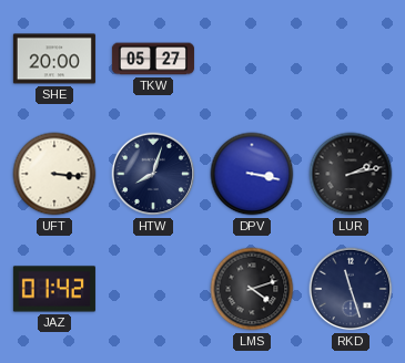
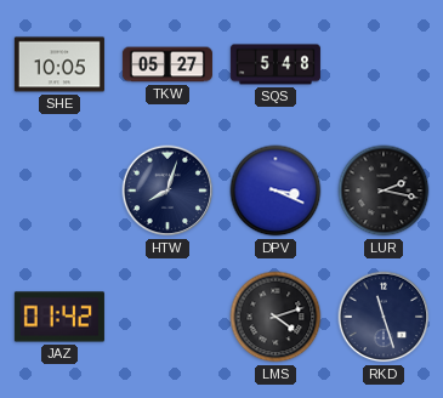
SHE: 20:00 -> 10:05 (59, 64)
SQS: none -> 5:48 (276, 64)
UFT: 3:16 -> none (54, 174)
DPV: 3:17 -> 3:19 (276, 191)
LUR: 2:13 -> 2:17 (384, 191)
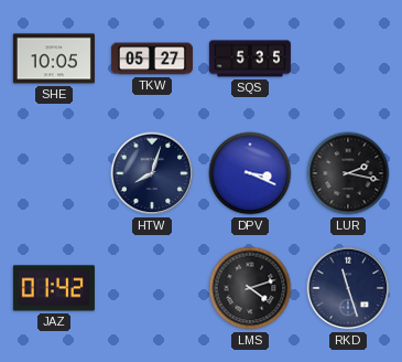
SQS: 5:48 -> 5:35 (250, 58)
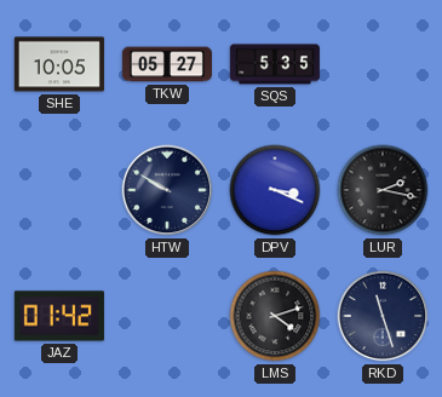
HTW: 8:03 -> 9:50 (167, 190)
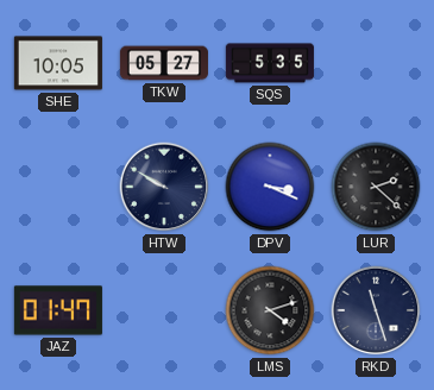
LUR: 2:17 -> 2:22 (376, 187)
JAZ: 01:42 -> 01:47 (58, 310)
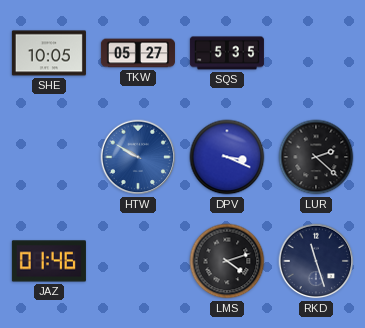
HTW dial: navy -> blue (138, 157)
JAZ: 01:47 -> 01:46 (49, 261)
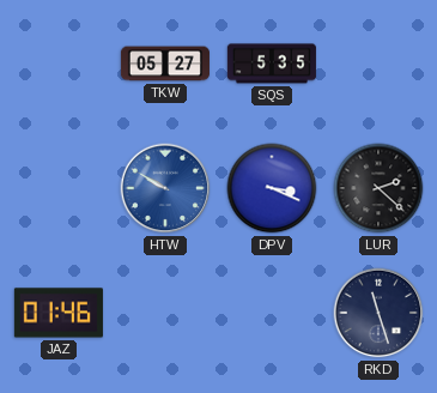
SHE: 10:05 -> none (49, 53)
LMS: 4:12 -> none (227, 261)
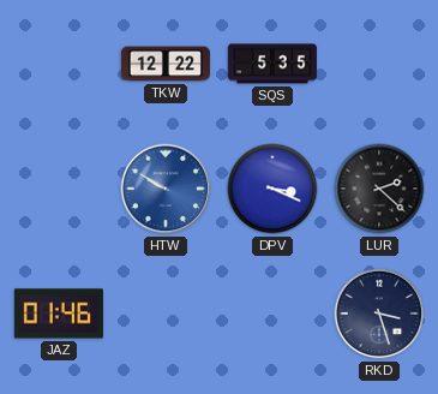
TKW: 05:27 -> 12:22 (166, 64)
RKD: 11:27 -> 3:27 (379, 314)
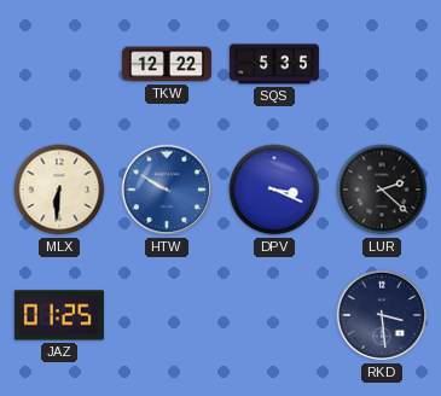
MLX: none -> 6:31 (59, 190)
JAZ: 01:46 -> 01:25 (59, 315)
RKD: 3:27 -> 3:29 (382, 315)
